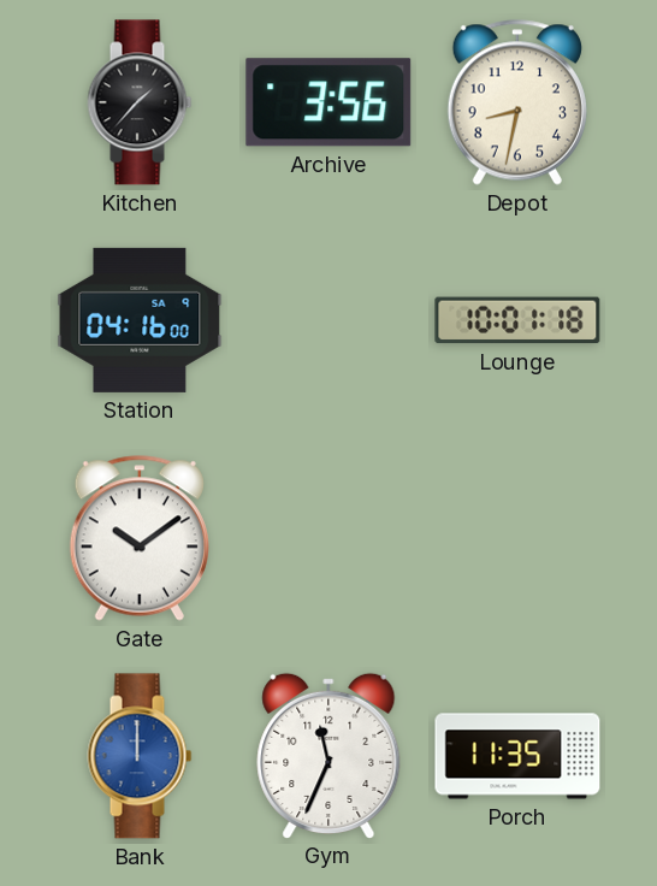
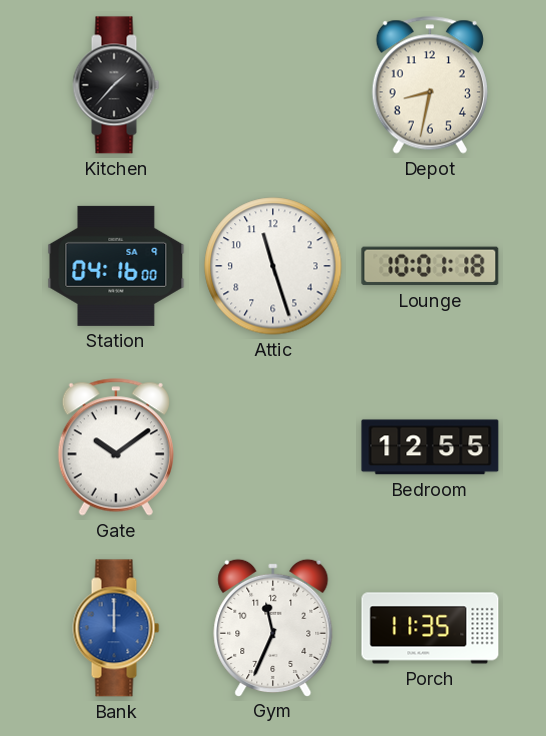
Archive: 3:56 -> none (328, 102)
Attic: none -> 11:27 (273, 266)
Bedroom: none -> 12:55 (430, 447)
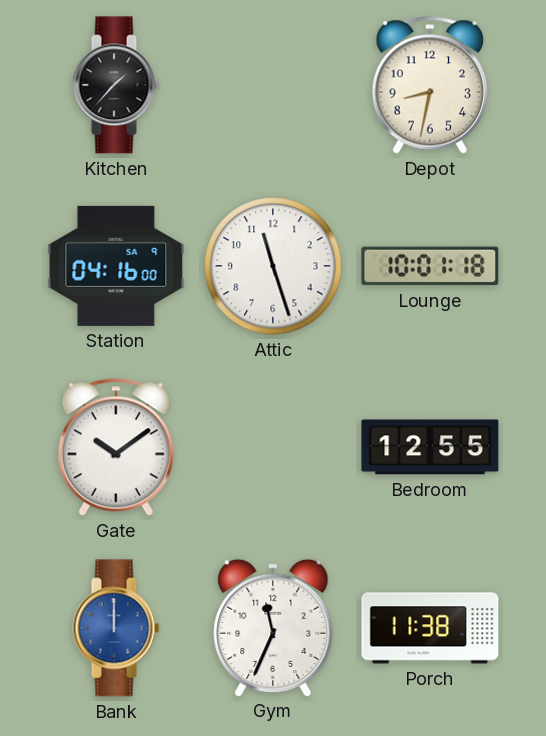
Porch: 11:35 -> 11:38 (430, 628)
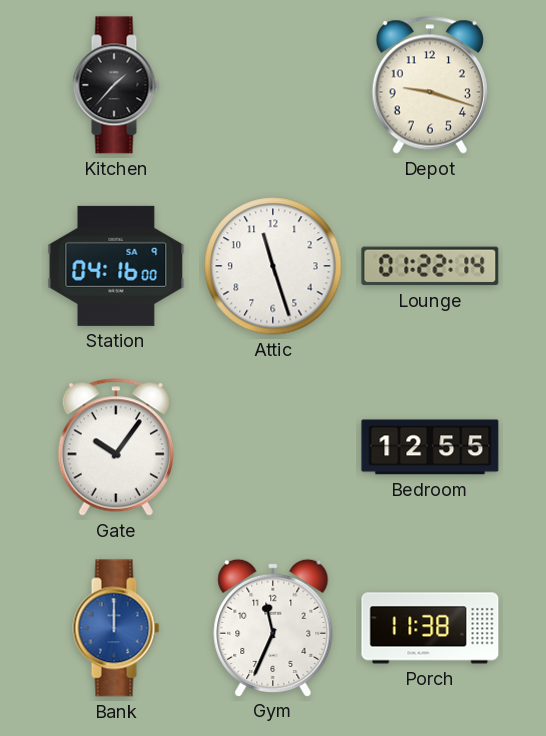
Depot: 8:32 -> 9:18 (430, 85)
Lounge: 10:01 -> 01:22 (430, 266)
Gate: 10:09 -> 10:06 (116, 447)
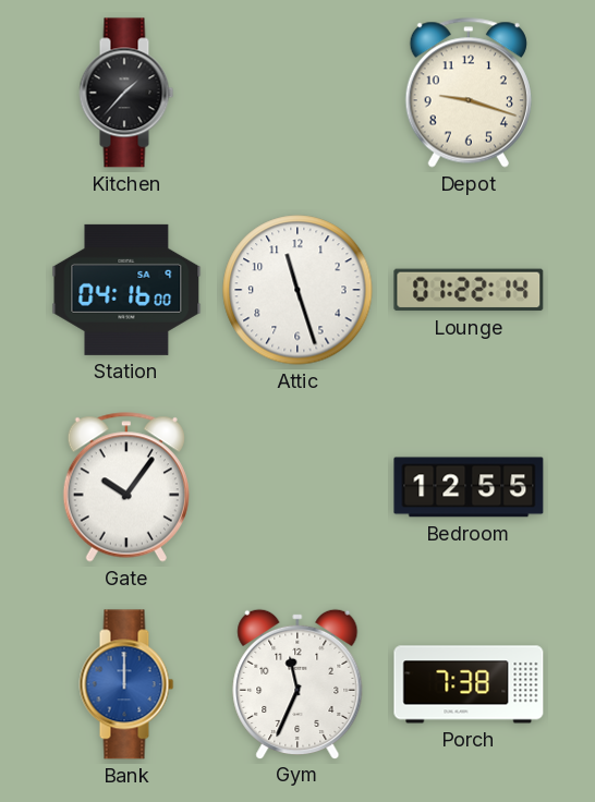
Porch: 11:38 -> 7:38 (469, 684)
